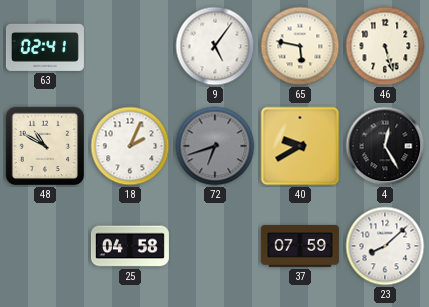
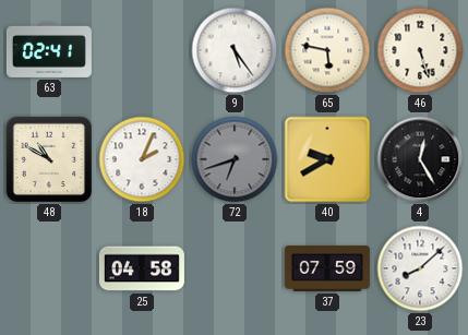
9: 5:06 -> 5:24 (235, 50)
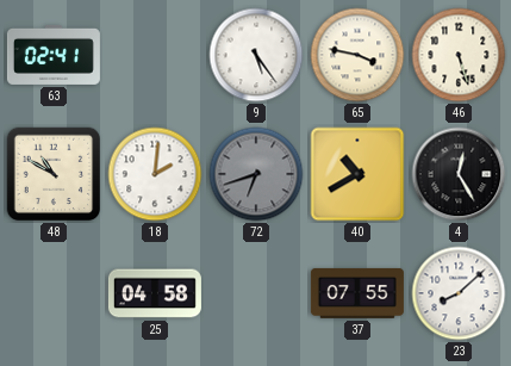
65: 5:47 -> 3:47 (357, 55)
18: 2:04 -> 2:01 (155, 174)
40: 9:40 -> 10:40 (357, 174)
37: 07:59 -> 07:55 (357, 293)
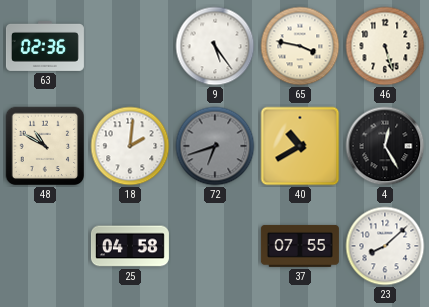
63: 02:41 -> 02:36 (45, 46)
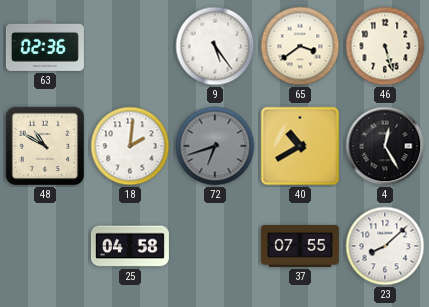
65: 3:47 -> 3:39 (300, 46)
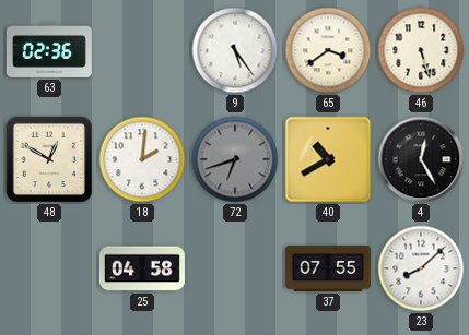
48: 10:50 -> 12:50 (49, 159)
